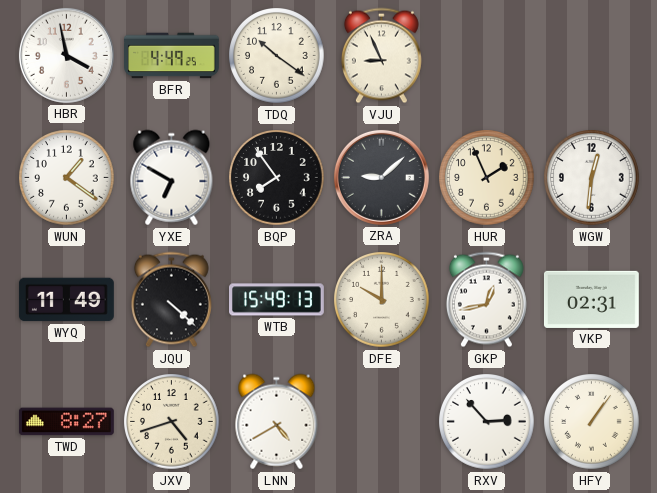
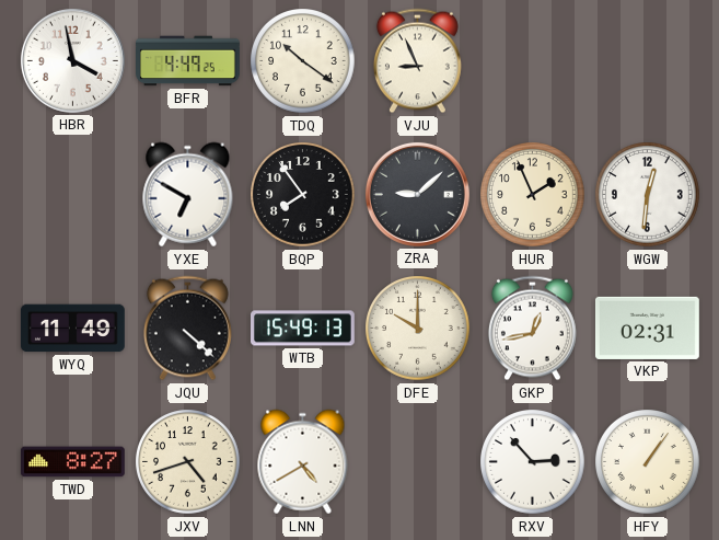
WUN: 1:21 -> none (67, 178)
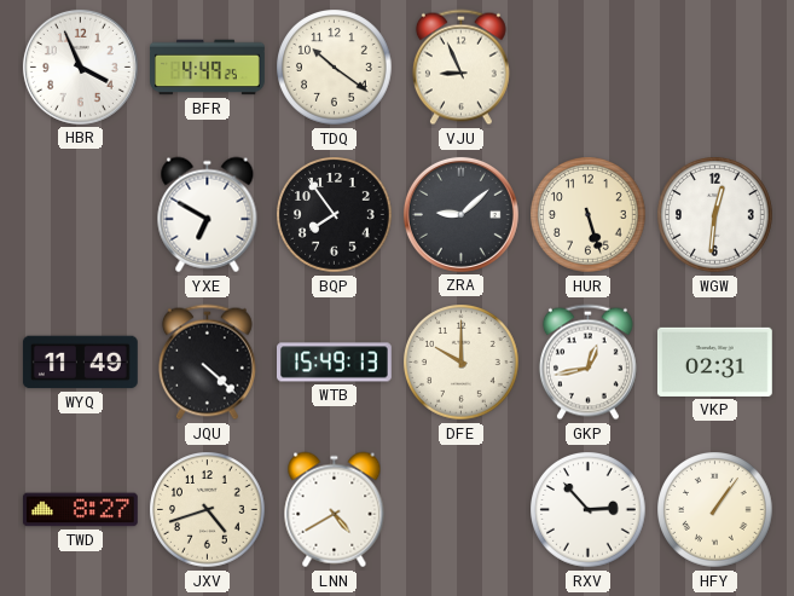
HBR: 3:58 -> 3:56 (80, 66)
HUR: 1:56 -> 5:27 (589, 215)
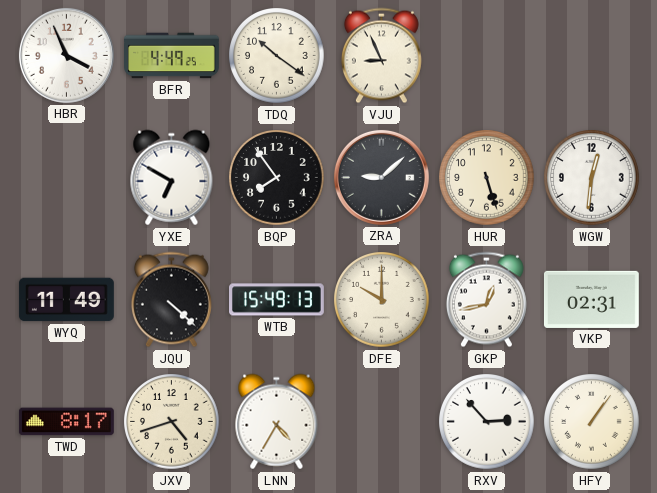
TWD: 8:27 -> 8:17 (66, 422)
LNN: 4:40 -> 4:35 (277, 422)
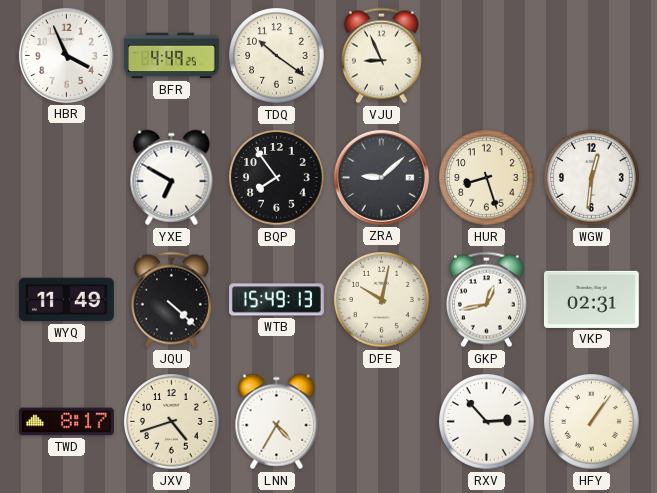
HUR: 5:27 -> 8:27 (487, 178)
DFE: 10:00 -> 10:02 (382, 300)
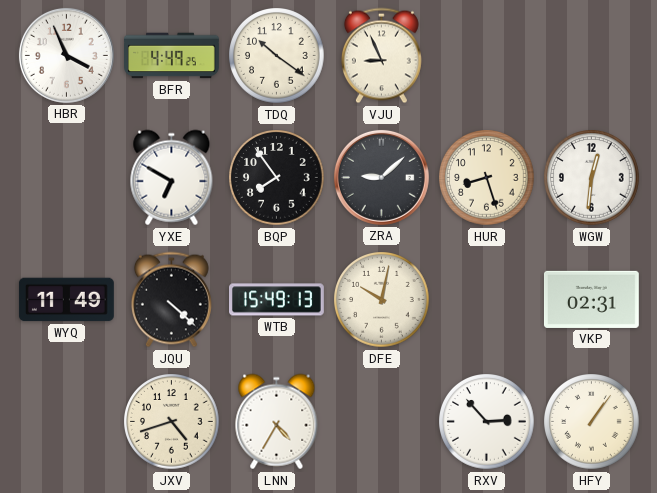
GKP: 12:43 -> none (486, 300)
TWD: 8:17 -> none (66, 422)
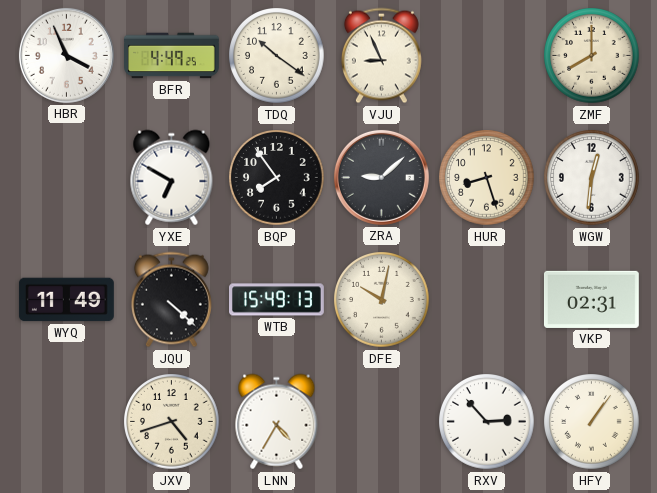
ZMF: none -> 8:00 (592, 56)
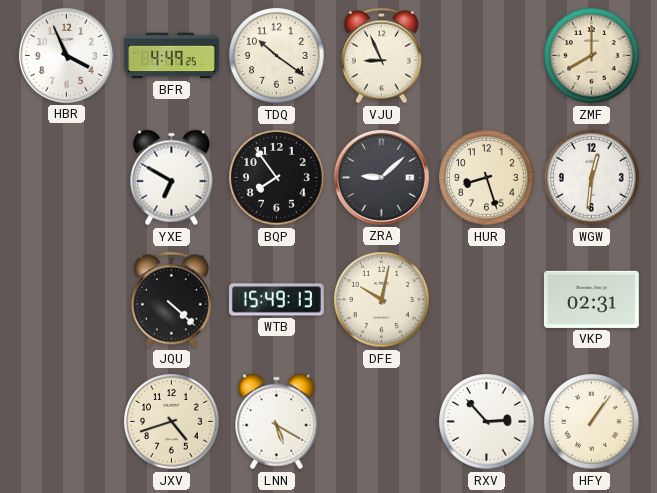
WYQ: 11:49 -> none (66, 300)
LNN: 4:35 -> 5:20 (277, 422)
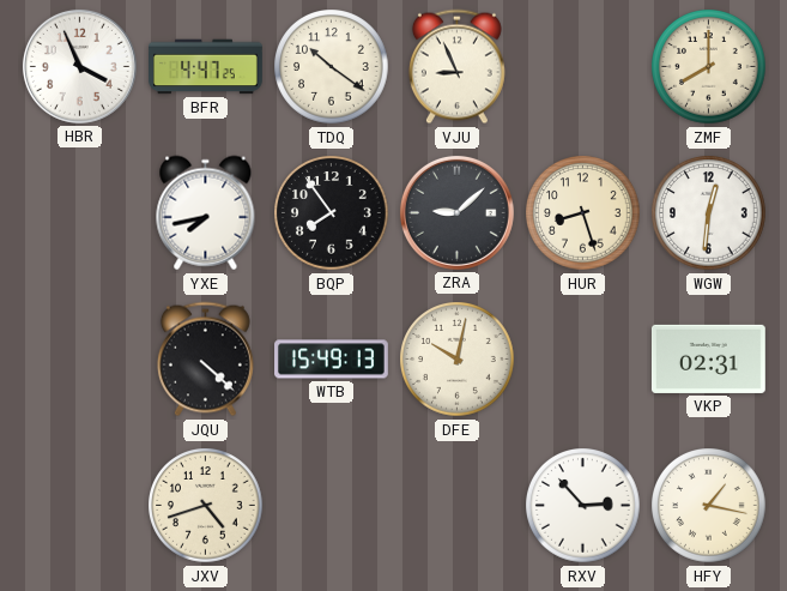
BFR: 4:49 -> 4:47 (206, 67)
YXE: 6:50 -> 7:43 (206, 213)
LNN: 5:20 -> none (277, 422)
HFY: 1:06 -> 1:17 (709, 506)
